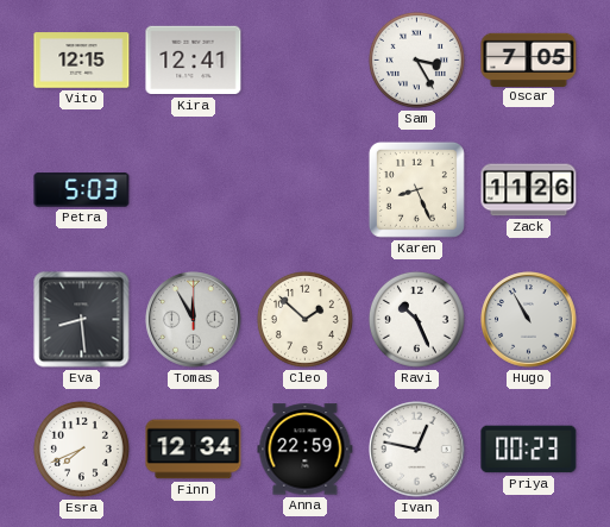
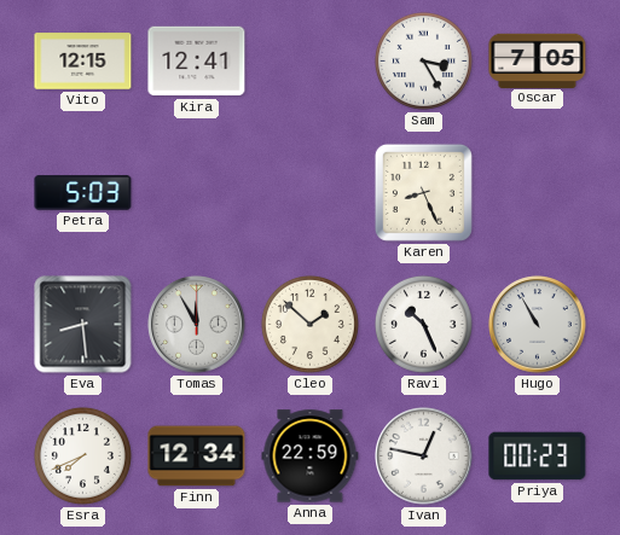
Zack: 11:26 -> none (529, 190)
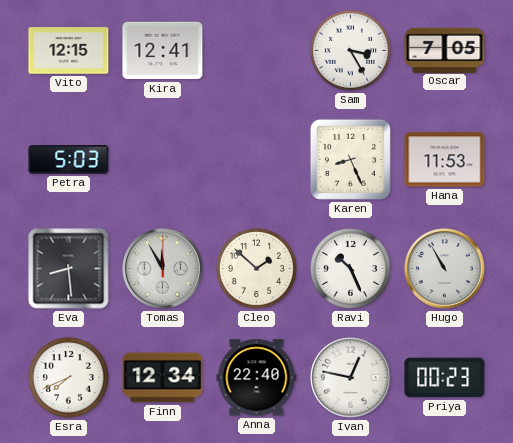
Hana: none -> 11:53 (445, 160)
Anna: 22:59 -> 22:40 (257, 378)
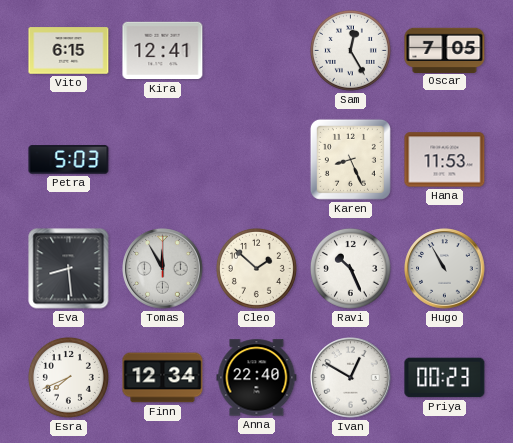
Vito: 12:15 -> 6:15 (69, 51)
Sam: 3:25 -> 12:25 (350, 50)
Ivan: 12:47 -> 12:50 (351, 378)
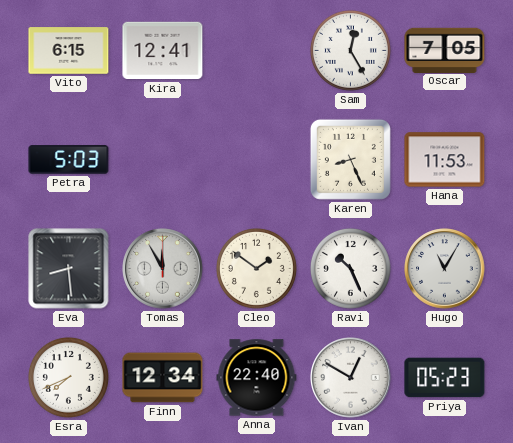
Cleo: 1:52 -> 1:51 (256, 268)
Hugo: 10:55 -> 11:05 (445, 269)
Priya: 00:23 -> 05:23 (445, 378)
